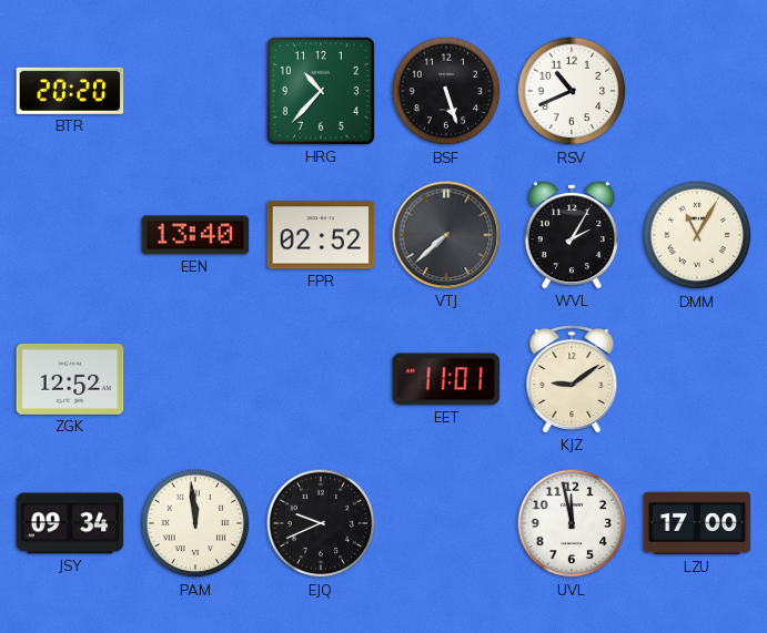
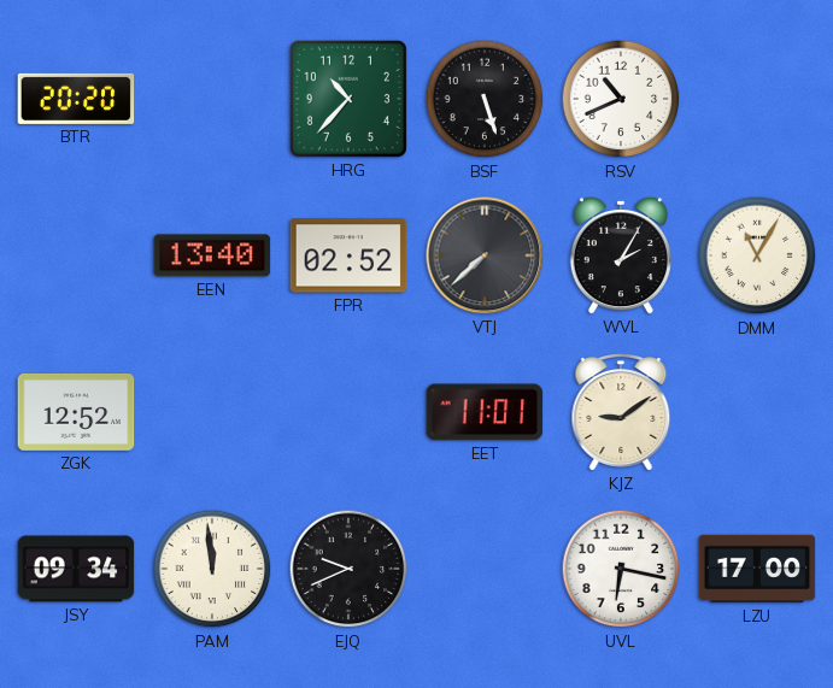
UVL: 11:58 -> 6:17 (621, 569)
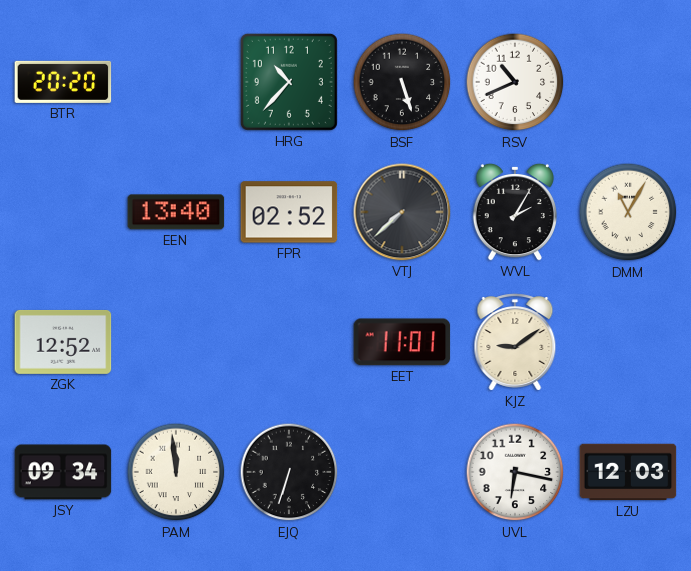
EJQ: 9:41 -> 6:33 (289, 472)
LZU: 17:00 -> 12:03 (628, 472)
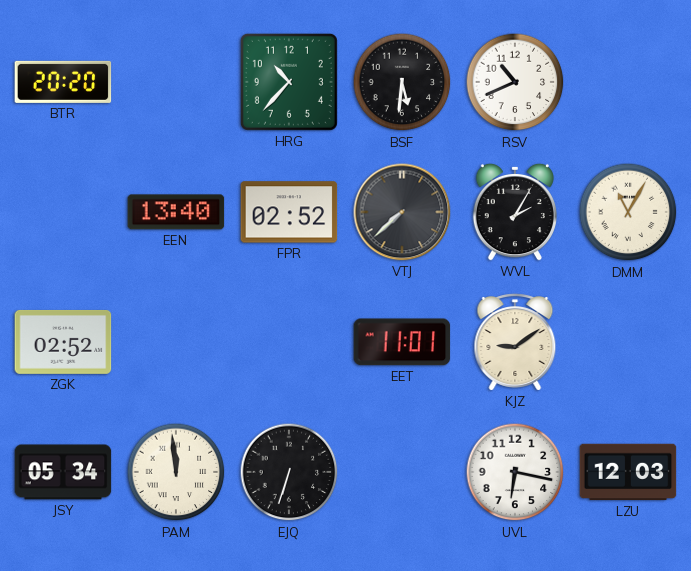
BSF: 5:27 -> 5:31 (402, 82)
ZGK: 12:52 -> 02:52 (63, 342)
JSY: 09:34 -> 05:34 (63, 472)
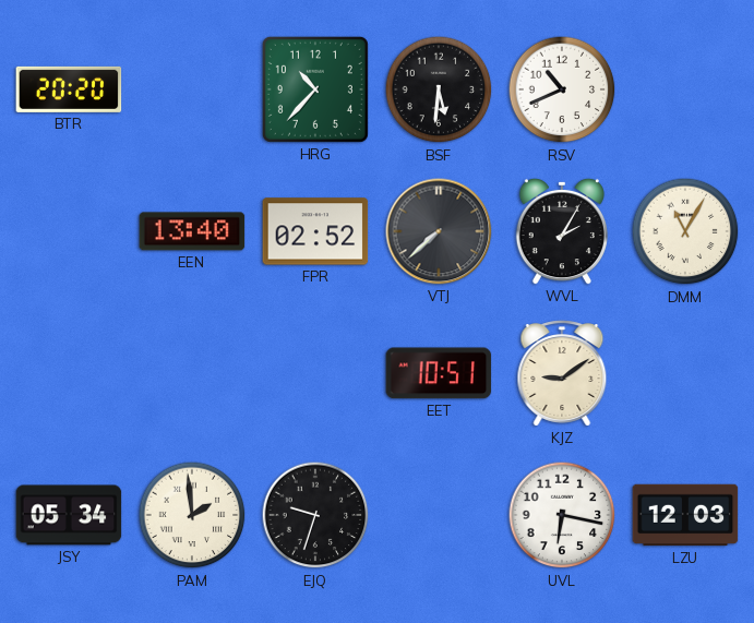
ZGK: 02:52 -> none (63, 342)
EET: 11:01 -> 10:51 (439, 373)
PAM: 11:59 -> 1:59 (192, 515)
EJQ: 6:33 -> 9:33 (315, 515)
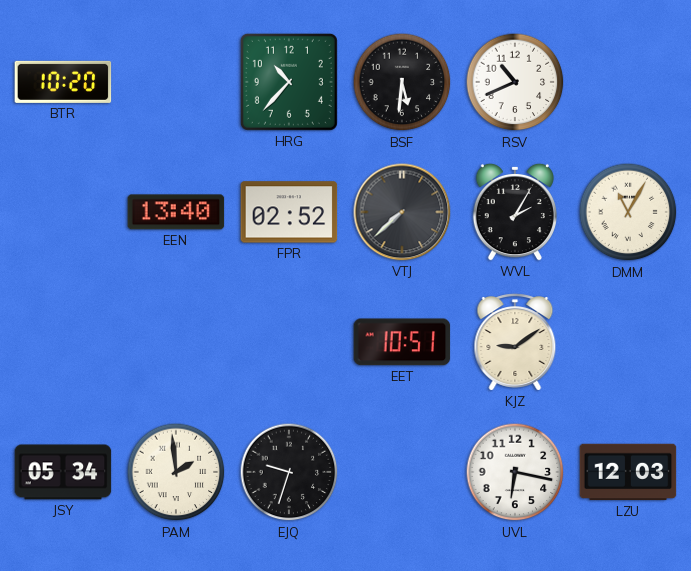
BTR: 20:20 -> 10:20 (63, 82)
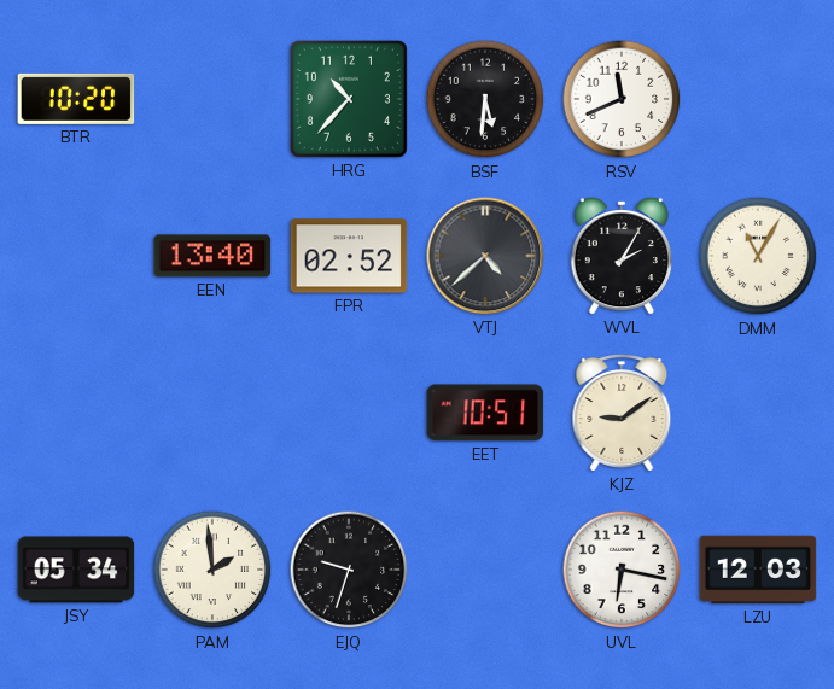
RSV: 10:41 -> 11:41 (622, 99)
VTJ: 7:38 -> 4:38 (485, 256)
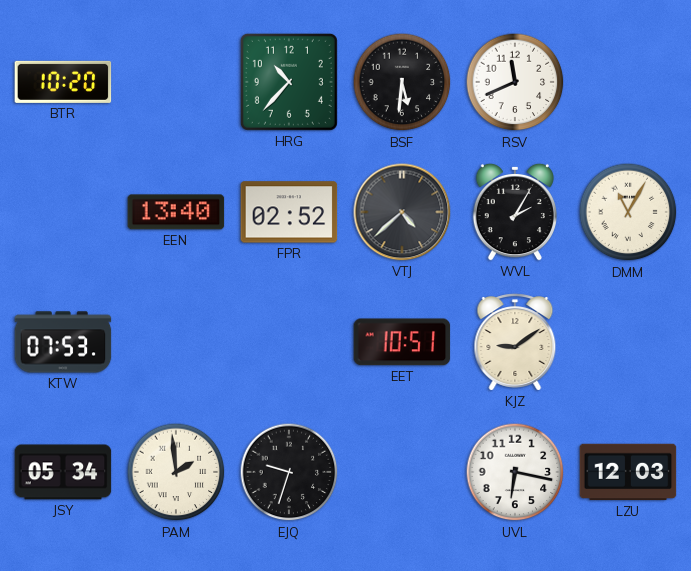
KTW: none -> 07:53 (63, 342)
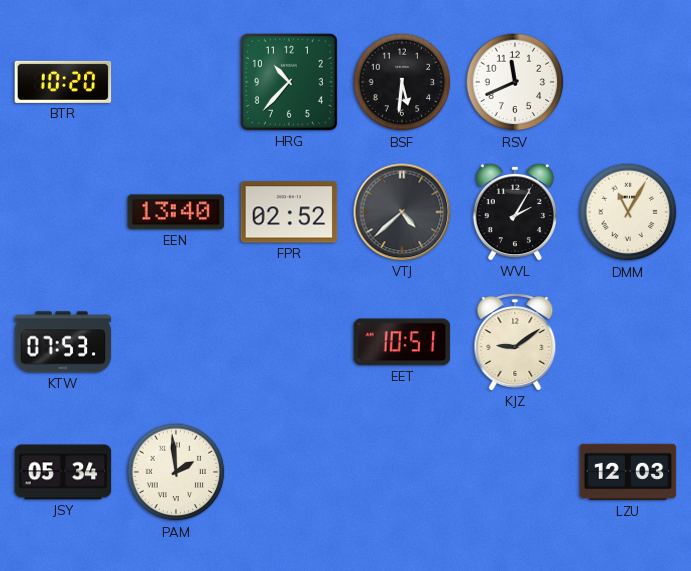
EJQ: 9:33 -> none (289, 472)
UVL: 6:17 -> none (515, 472)
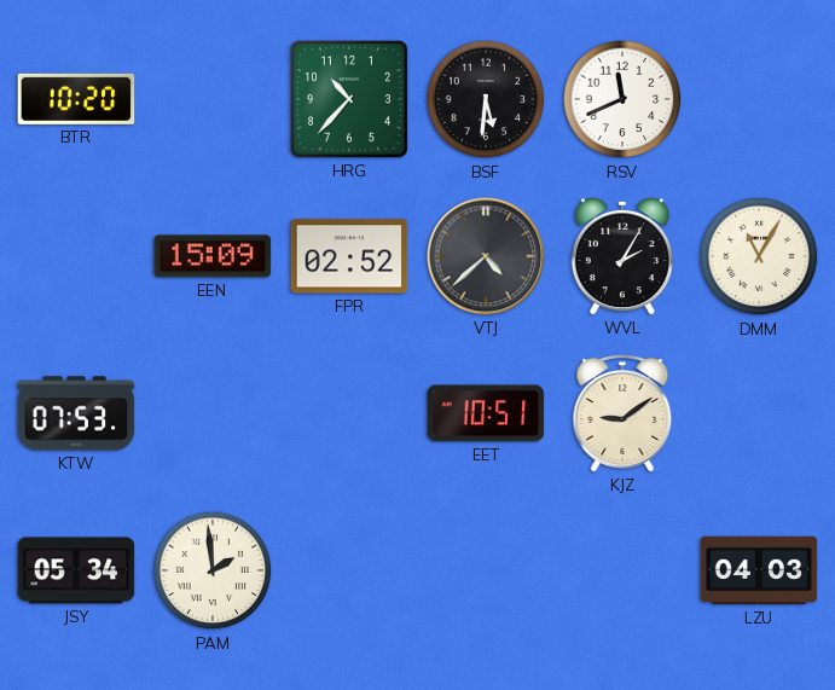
EEN: 13:40 -> 15:09 (213, 256)
LZU: 12:03 -> 04:03 (759, 570)
